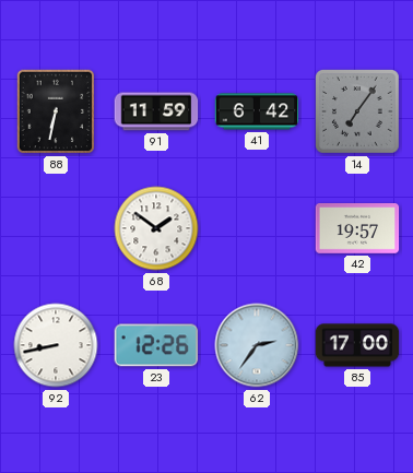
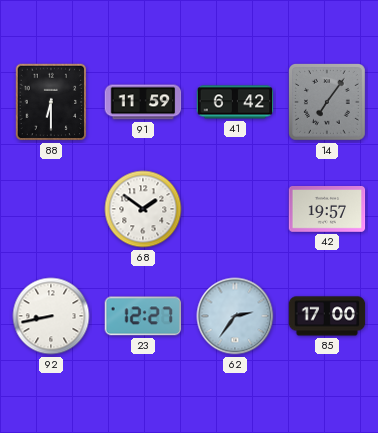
88: 6:32 -> 6:30 (51, 102)
23: 12:26 -> 12:27 (143, 316)
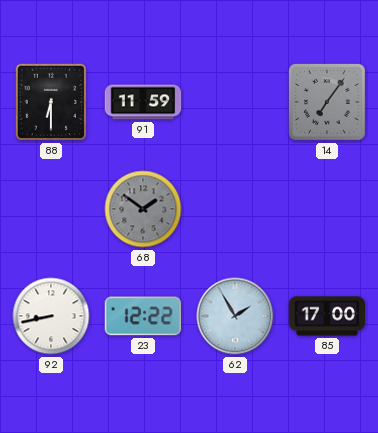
41: 6:42 -> none (235, 102)
68 dial: white -> grey (143, 209)
42: 19:57 -> none (327, 210)
23: 12:27 -> 12:22 (143, 316)
62: 2:36 -> 1:55 (235, 316)
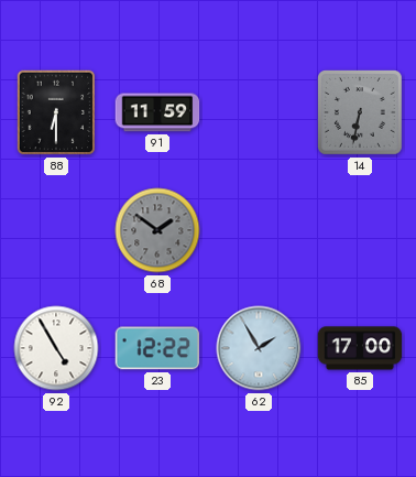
14: 7:06 -> 6:32 (361, 113)
92: 8:43 -> 4:55 (56, 348)
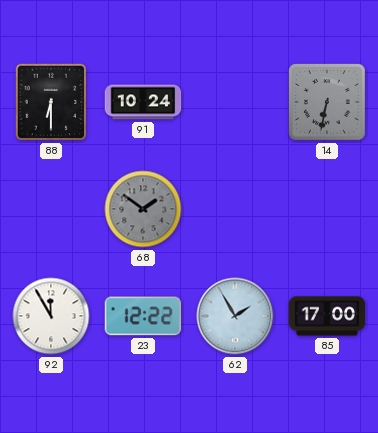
91: 11:59 -> 10:24 (143, 102)
92: 4:55 -> 11:55 (51, 316)
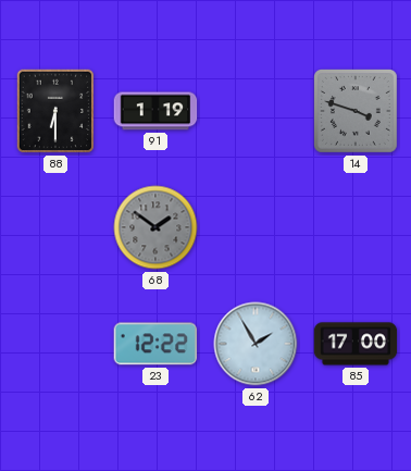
91: 10:24 -> 1:19 (155, 111)
14: 6:32 -> 3:48 (357, 112)
92: 11:55 -> none (51, 316)
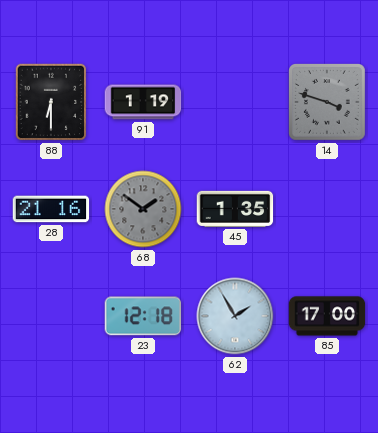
28: none -> 21:16 (51, 209)
45: none -> 1:35 (235, 209)
23: 12:22 -> 12:18 (143, 316)
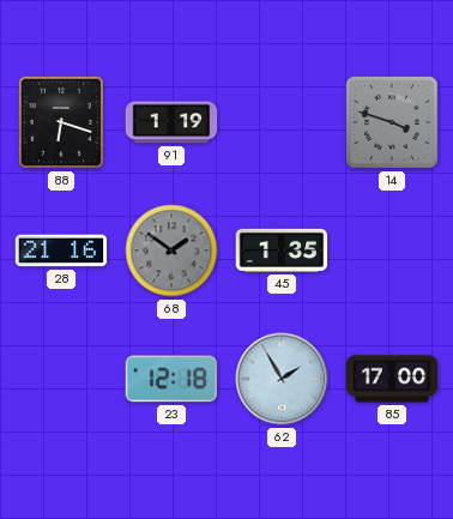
88: 6:30 -> 6:18 (61, 122)
